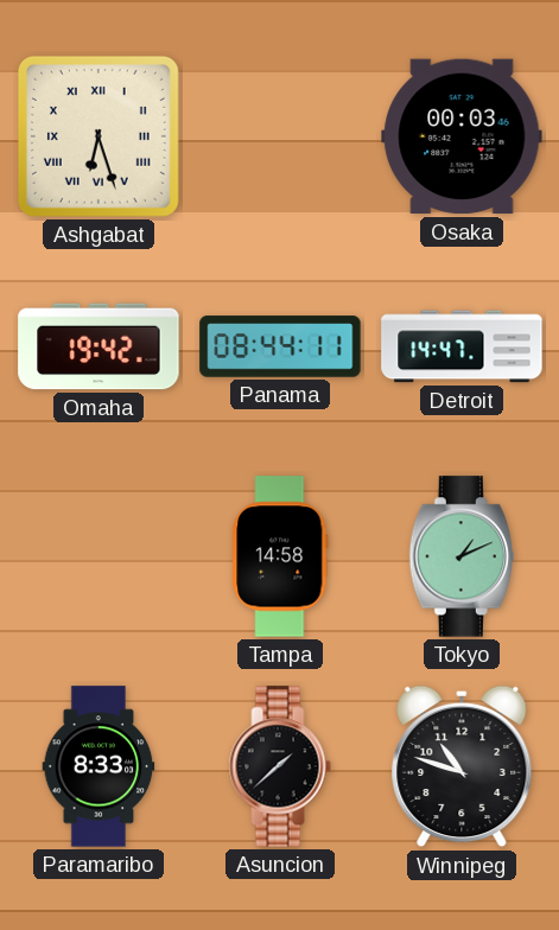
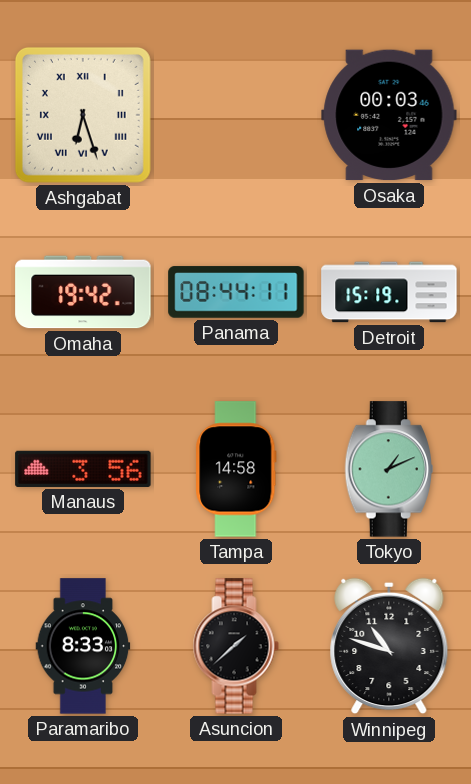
Detroit: 14:47 -> 15:19 (389, 292)
Manaus: none -> 3:56 (83, 469)
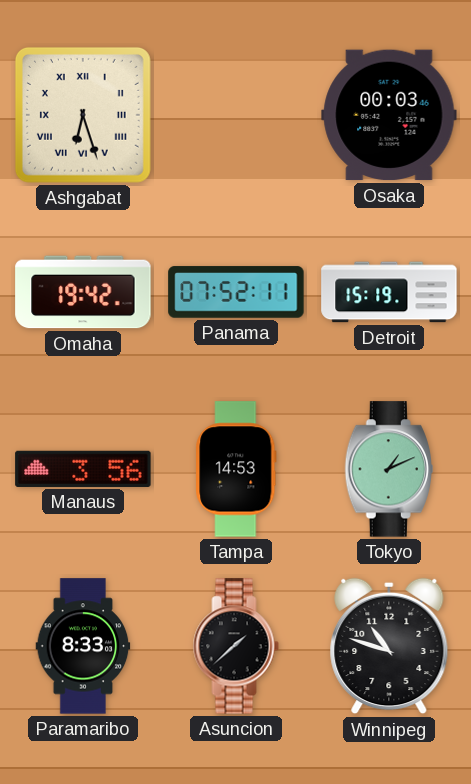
Panama: 08:44 -> 07:52 (236, 292)
Tampa: 14:58 -> 14:53 (236, 469)
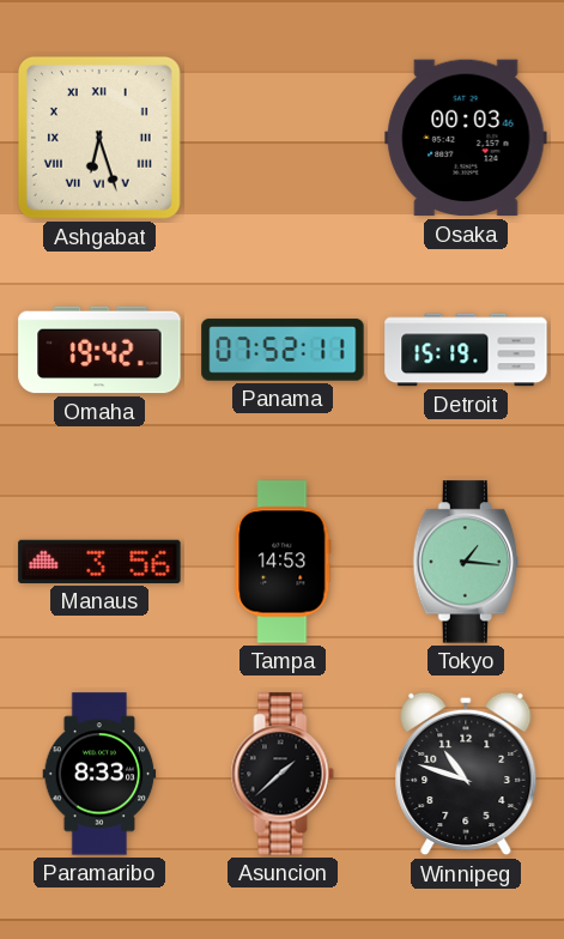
Tokyo: 1:11 -> 1:16 (465, 562)
